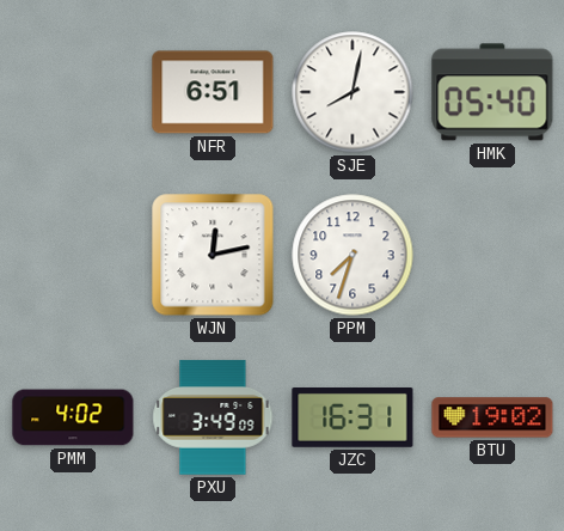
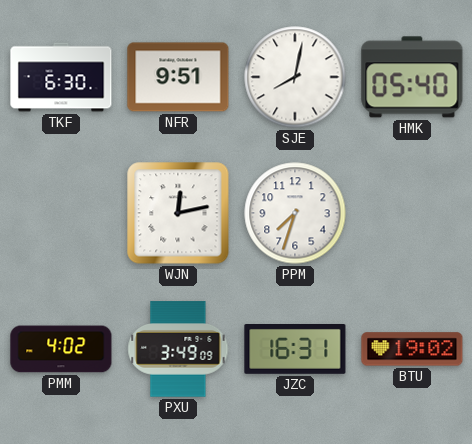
TKF: none -> 6:30 (61, 77)
NFR: 6:51 -> 9:51 (178, 77)
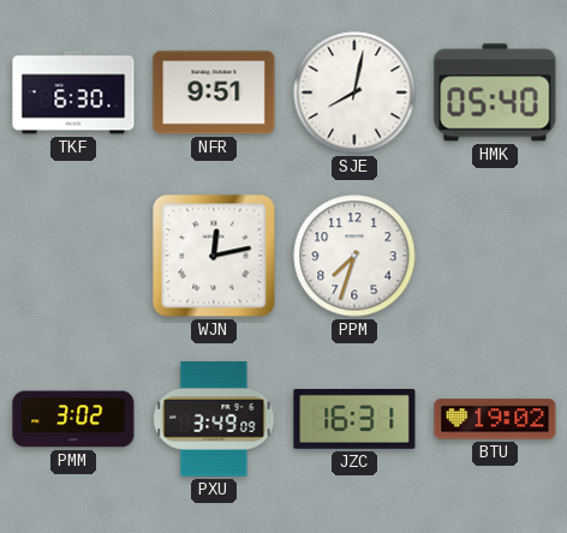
PMM: 4:02 -> 3:02 (73, 419)
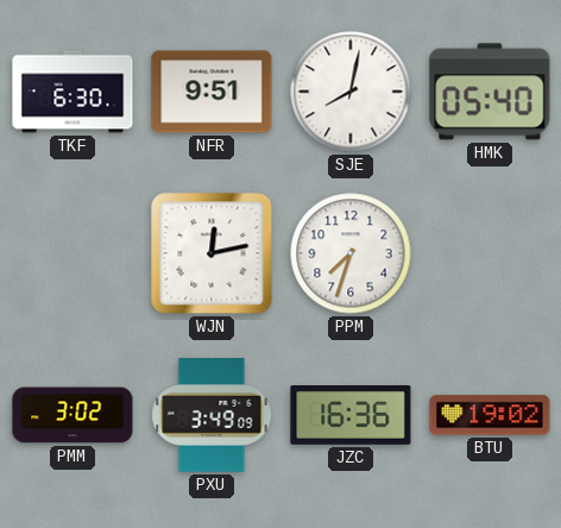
JZC: 16:31 -> 16:36 (351, 416)
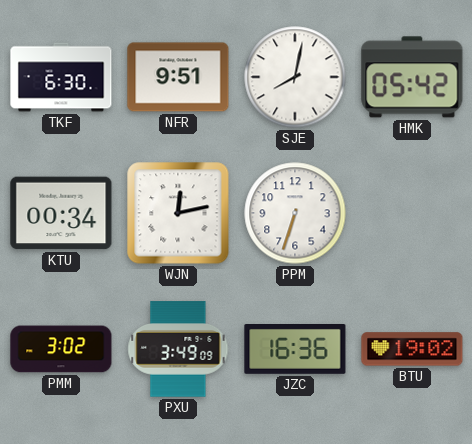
HMK: 05:40 -> 05:42 (412, 77)
KTU: none -> 00:34 (61, 213)
PPM: 7:33 -> 6:33 (295, 213)
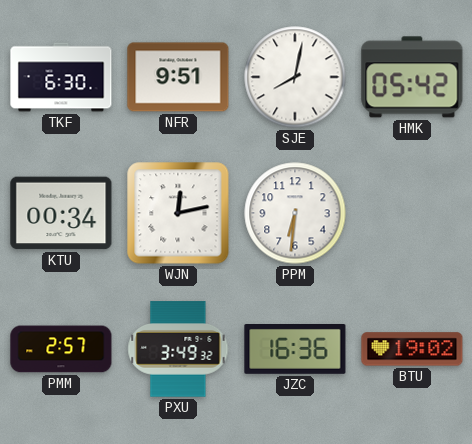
PPM: 6:33 -> 6:31 (295, 213)
PMM: 3:02 -> 2:57 (61, 349)
PXU: 3:49:09 -> 3:49:32 (178, 349)
